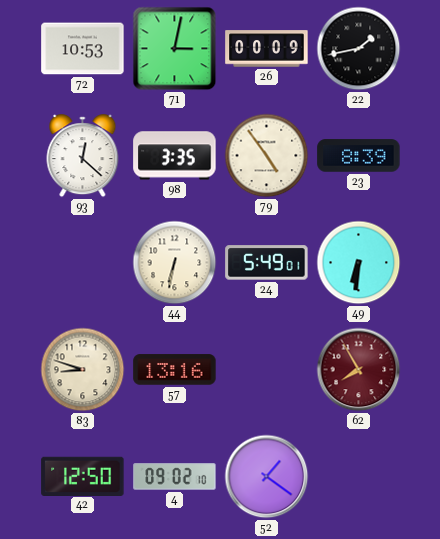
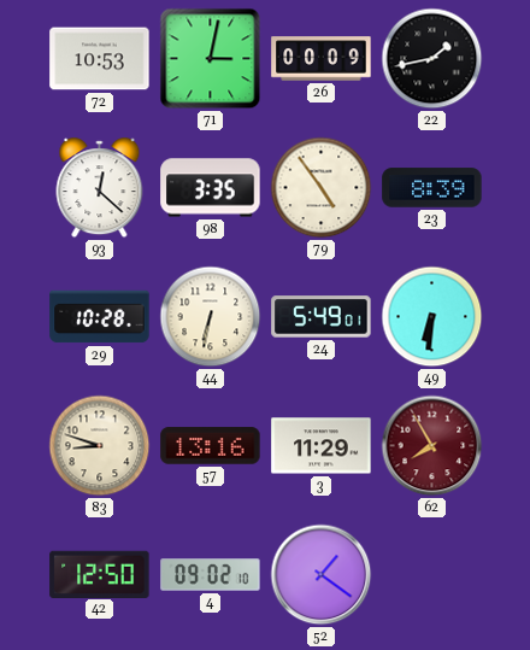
29: none -> 10:28 (100, 317)
3: none -> 11:29 (322, 446)
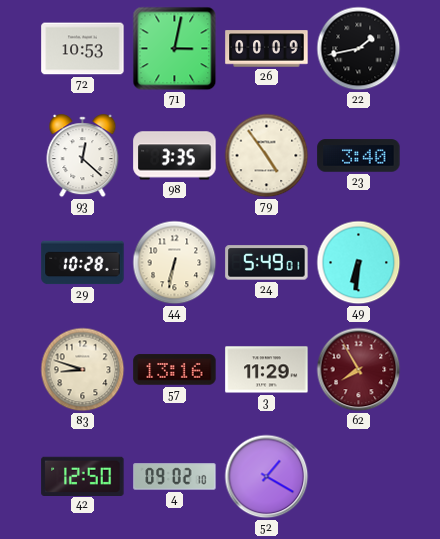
23: 8:39 -> 3:40 (359, 156)
52: 1:21 -> 1:20 (267, 477)
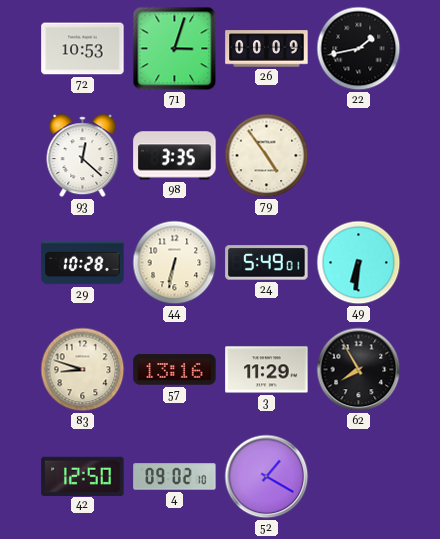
71: 3:02 -> 3:03 (175, 49)
23: 3:40 -> none (359, 156)
62 dial: burgundy -> black (359, 370)
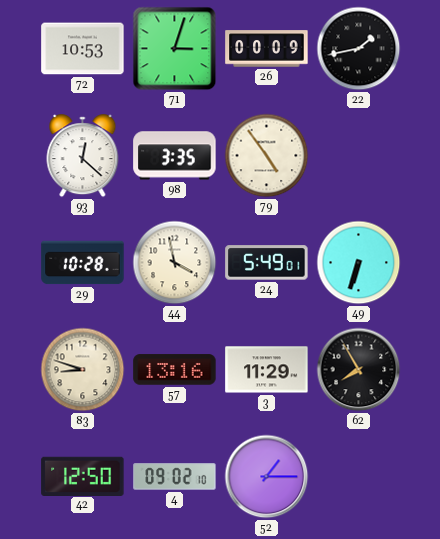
44: 6:32 -> 3:58 (175, 263)
49: 6:31 -> 6:33 (359, 263)
52: 1:20 -> 1:15 (267, 477)
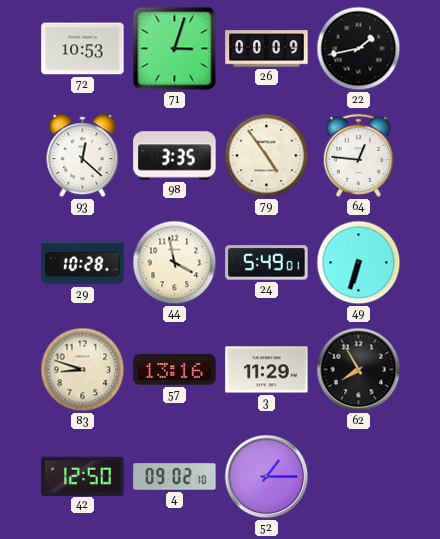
64: none -> 12:46 (358, 155)
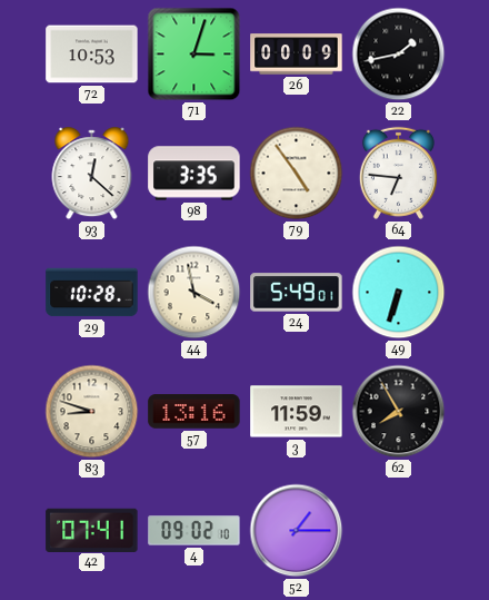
64: 12:46 -> 6:46 (398, 173)
3: 11:29 -> 11:59 (297, 412)
42: 12:50 -> 07:41 (92, 530)
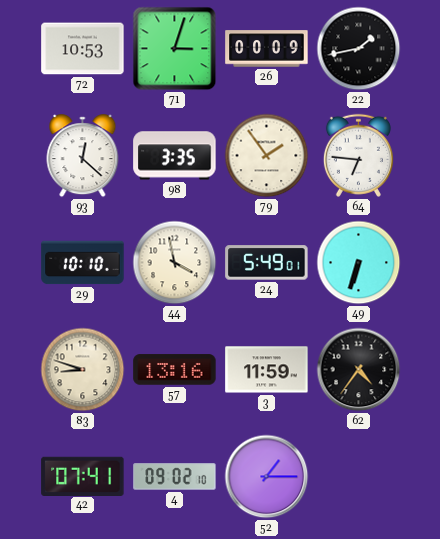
79: 4:54 -> 1:54 (267, 156)
29: 10:28 -> 10:10 (83, 263)
62: 7:55 -> 4:36 (359, 370)
